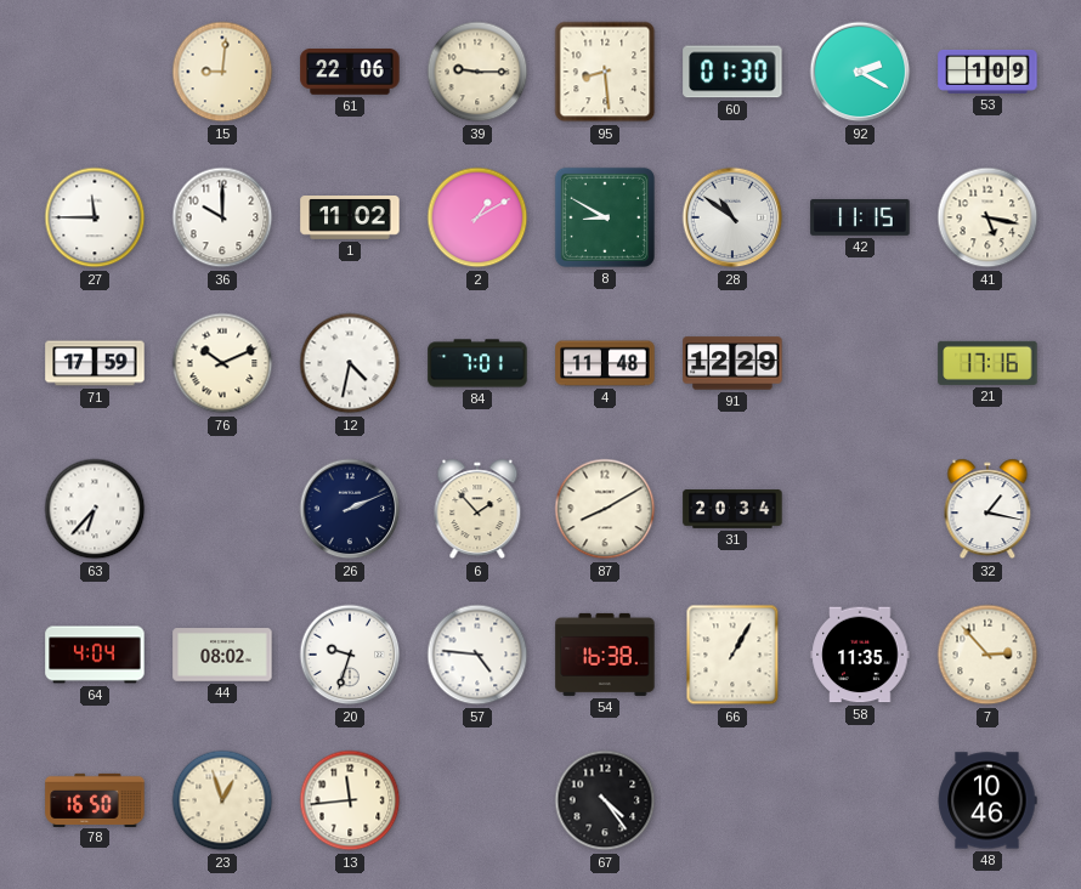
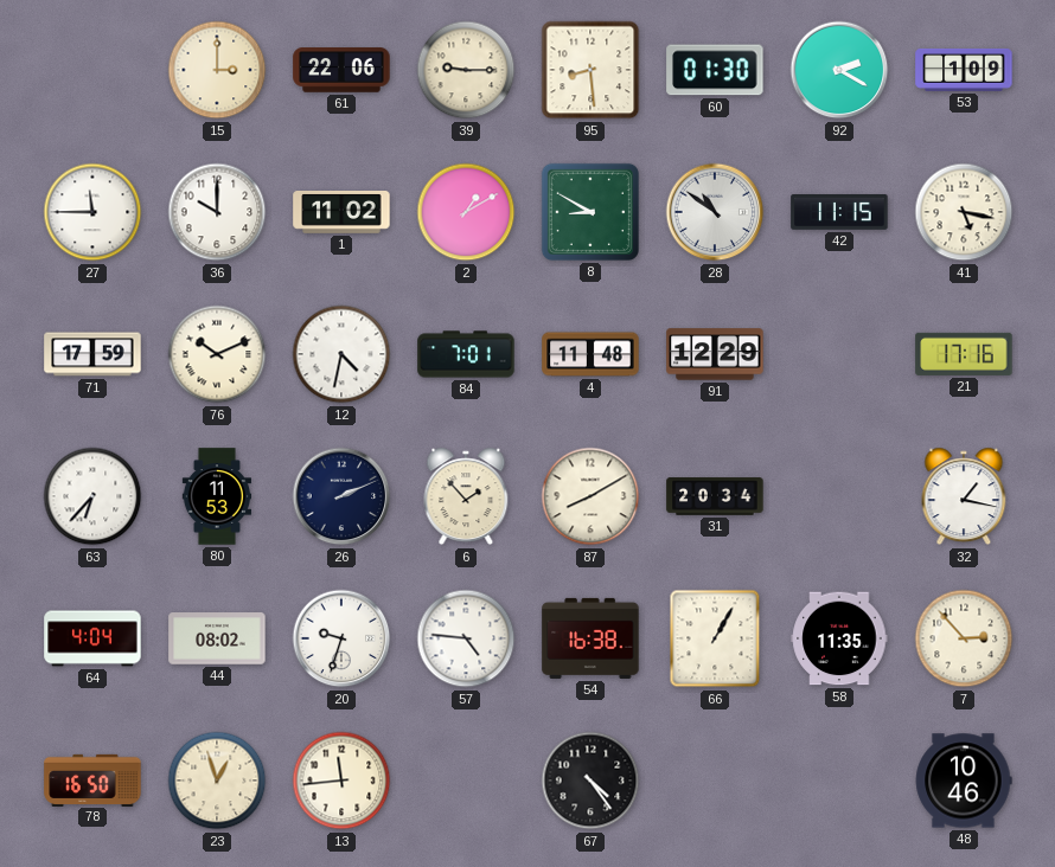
15: 9:01 -> 3:00 (217, 70)
80: none -> 11:53 (216, 496)
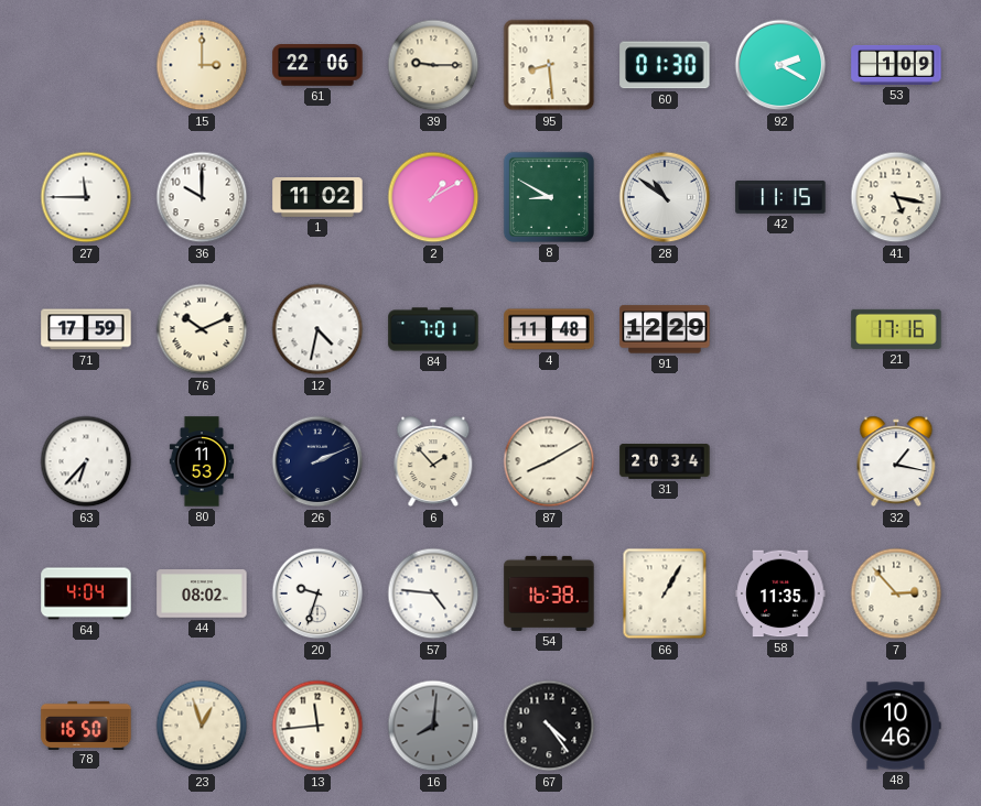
16: none -> 8:01 (433, 726)
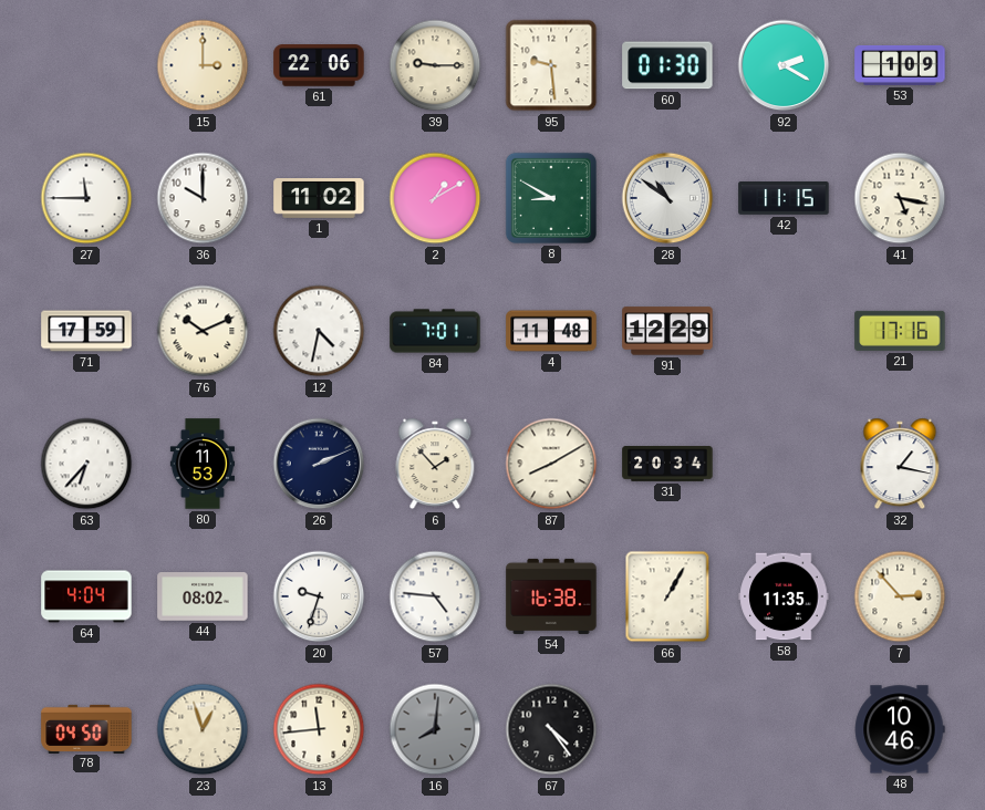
95: 8:29 -> 9:29 (551, 65)
78: 16:50 -> 04:50 (86, 728)
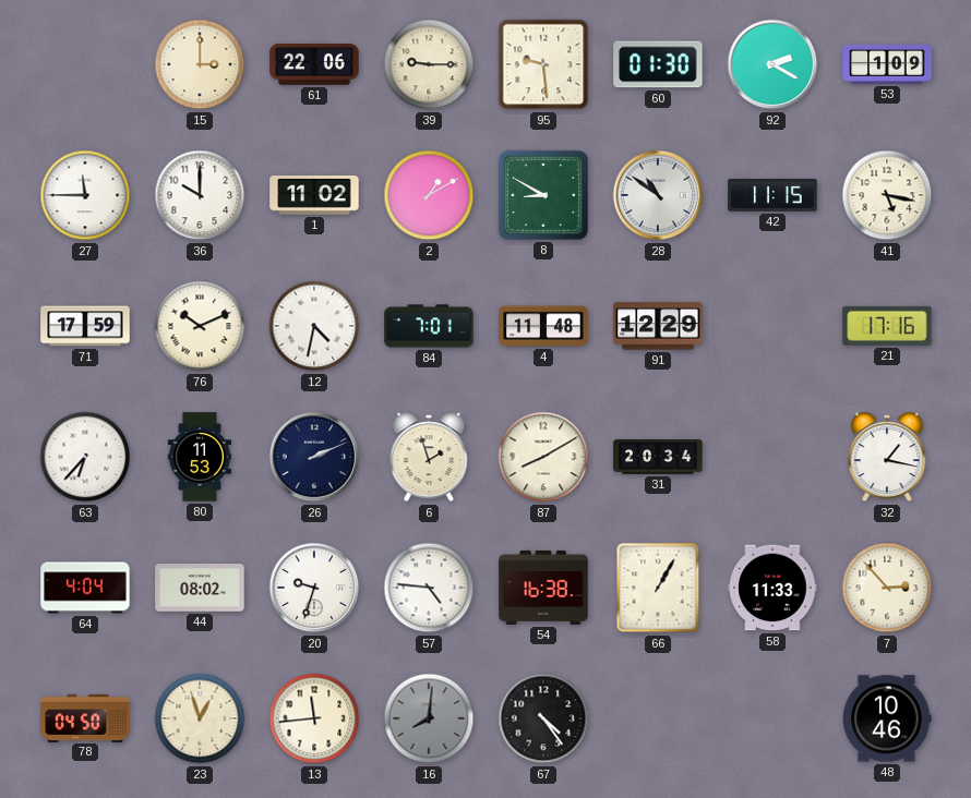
6: 1:53 -> 1:57 (429, 457)
58: 11:35 -> 11:33 (772, 588)
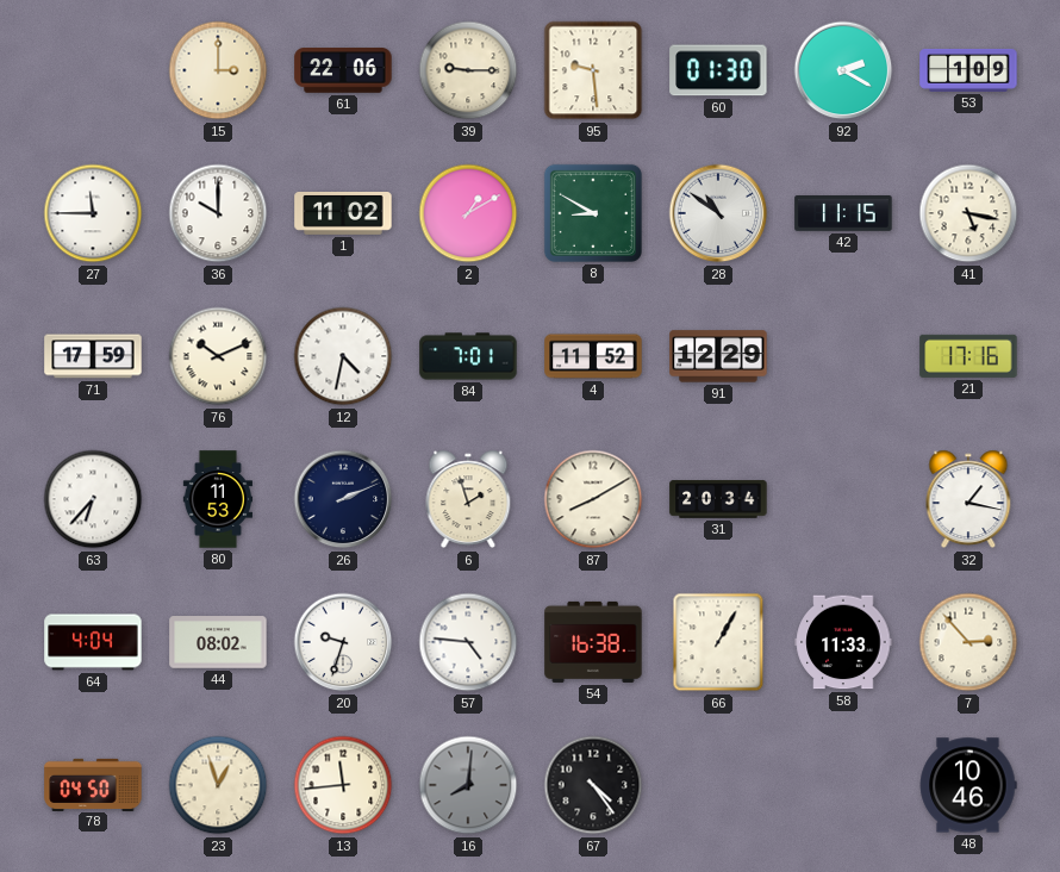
4: 11:48 -> 11:52 (593, 356)
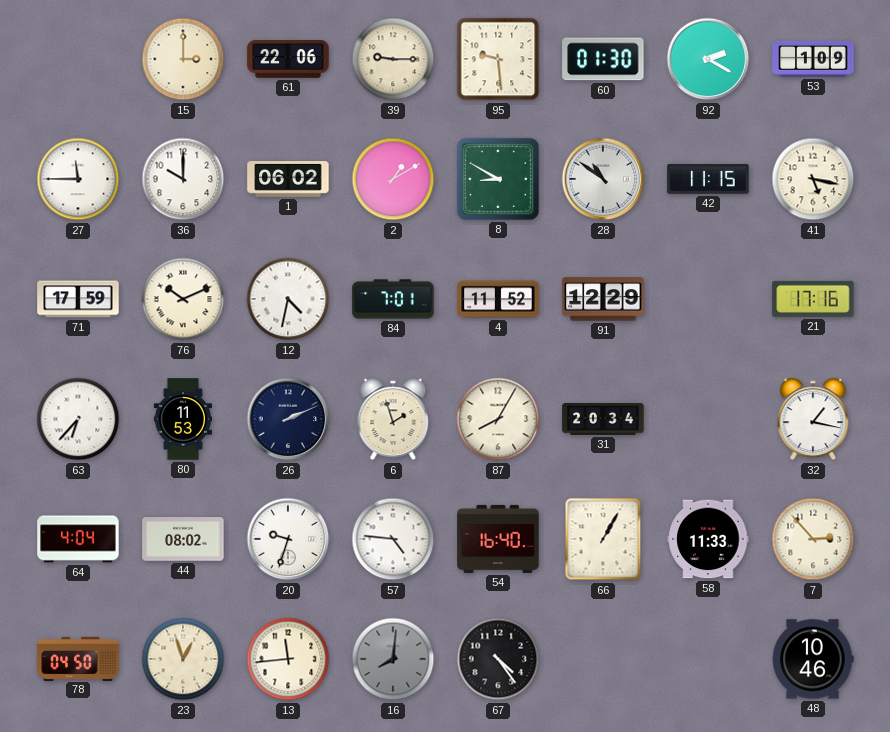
1: 11:02 -> 06:02 (288, 180)
87: 8:10 -> 8:05 (498, 419)
54: 16:38 -> 16:40 (498, 539)
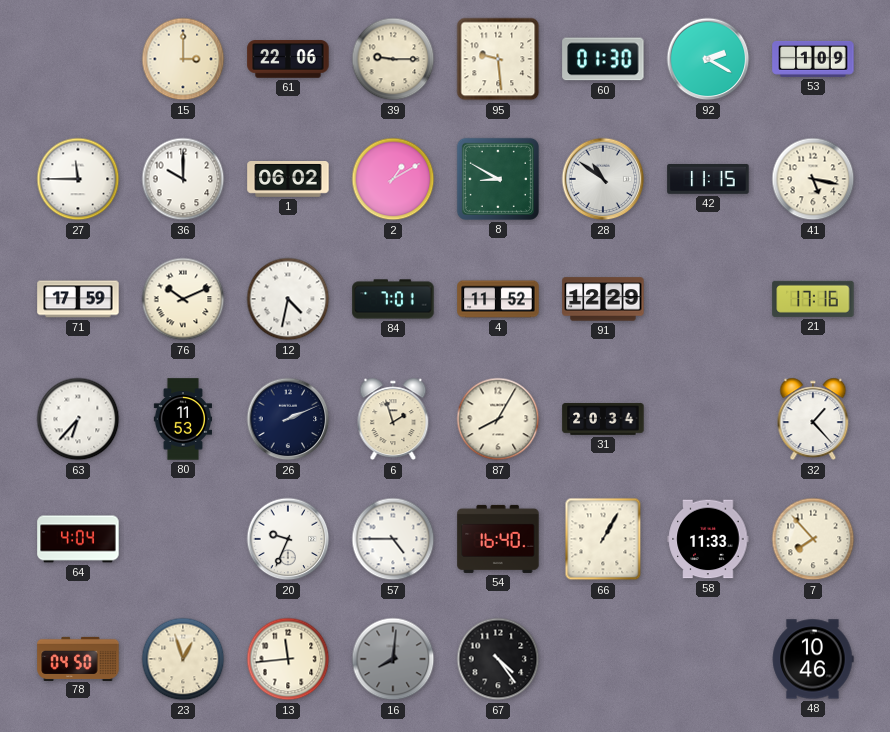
32: 1:17 -> 1:23 (813, 419)
44: 08:02 -> none (183, 539)
20: 9:33 -> 9:34 (288, 539)
57: 4:46 -> 4:45 (393, 539)
7: 2:53 -> 7:53 (813, 539)
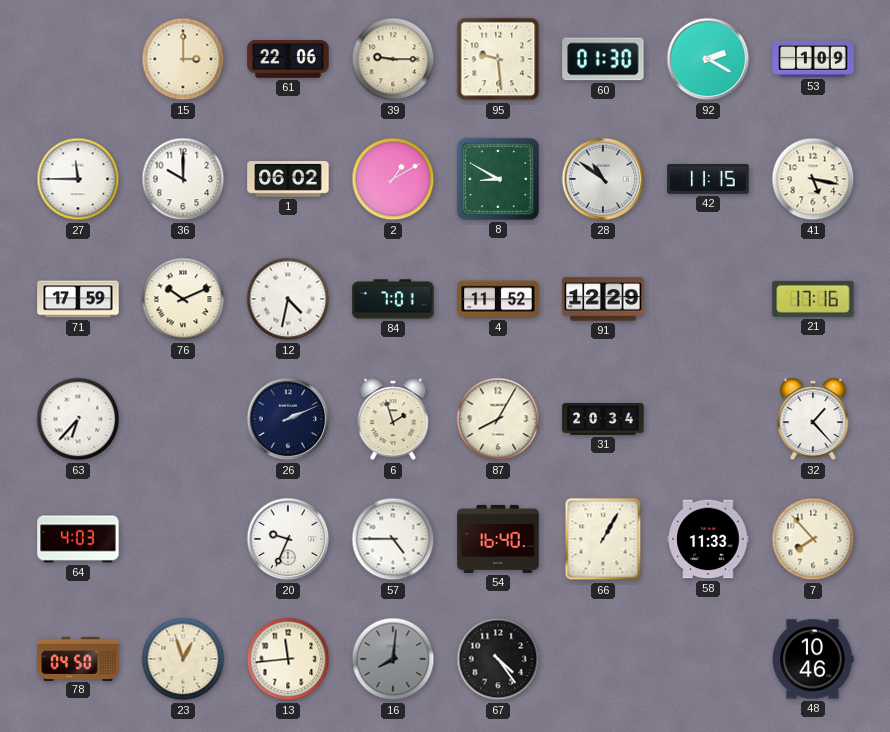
80: 11:53 -> none (182, 419)
64: 4:04 -> 4:03 (78, 539)
